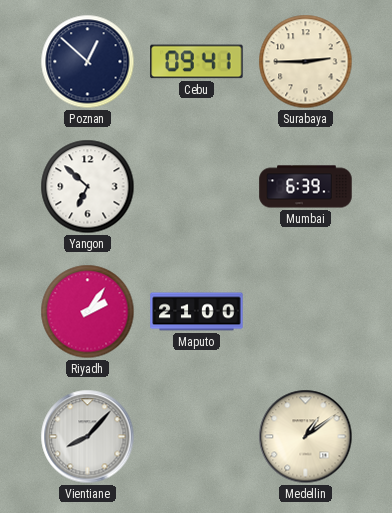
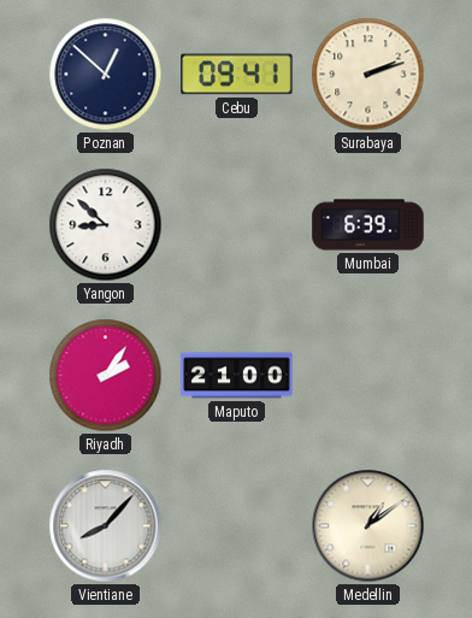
Surabaya: 2:45 -> 2:12 (368, 75)
Yangon: 6:52 -> 8:52 (106, 225)
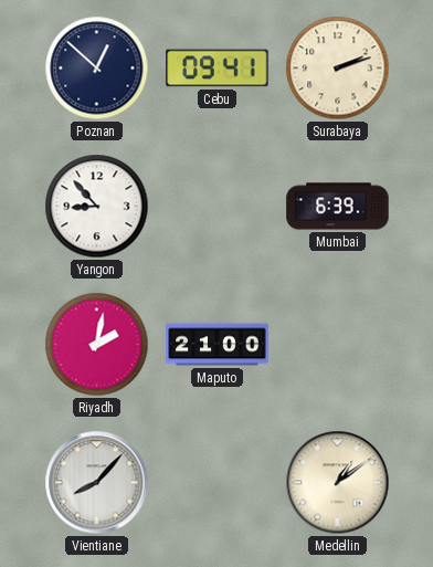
Yangon: 8:52 -> 8:53 (97, 207)
Riyadh: 2:06 -> 2:02 (97, 345)
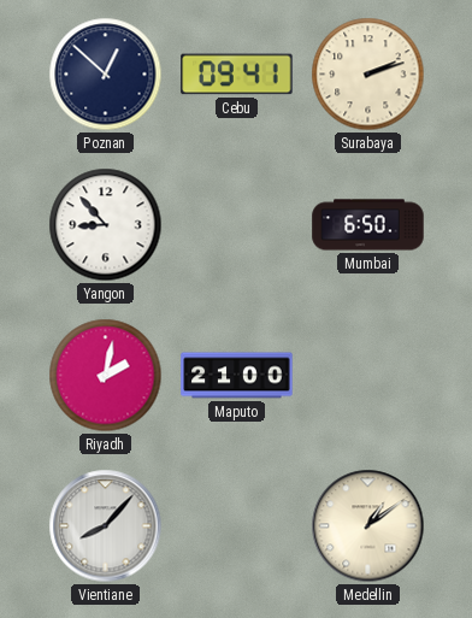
Mumbai: 6:39 -> 6:50 (368, 225)
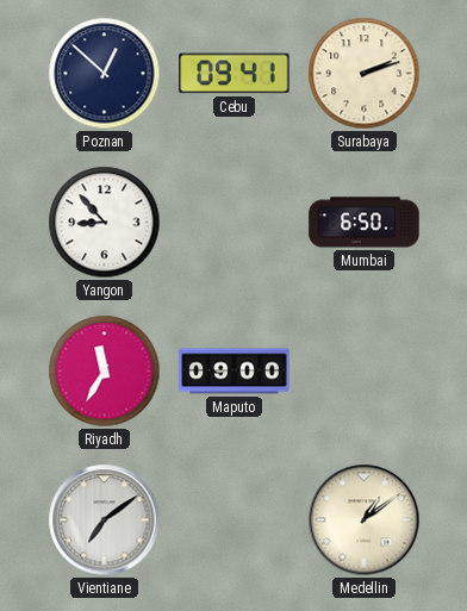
Riyadh: 2:02 -> 11:35 (105, 372)
Maputo: 21:00 -> 09:00 (235, 372)
Vientiane: 8:07 -> 7:09 (105, 520)
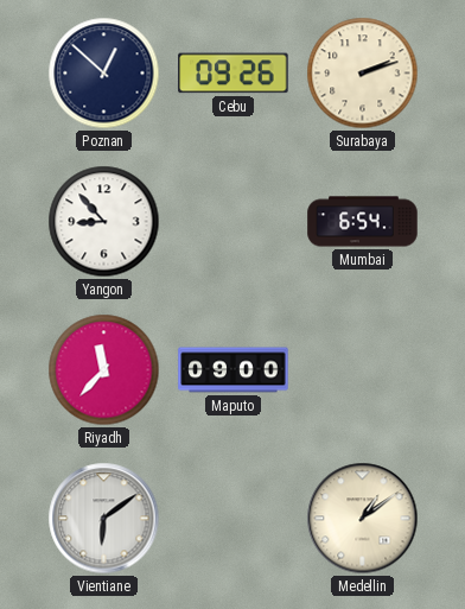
Cebu: 09:41 -> 09:26 (234, 74)
Mumbai: 6:50 -> 6:54 (363, 222)
Riyadh: 11:35 -> 11:37 (104, 370)
Vientiane: 7:09 -> 6:09 (104, 519)
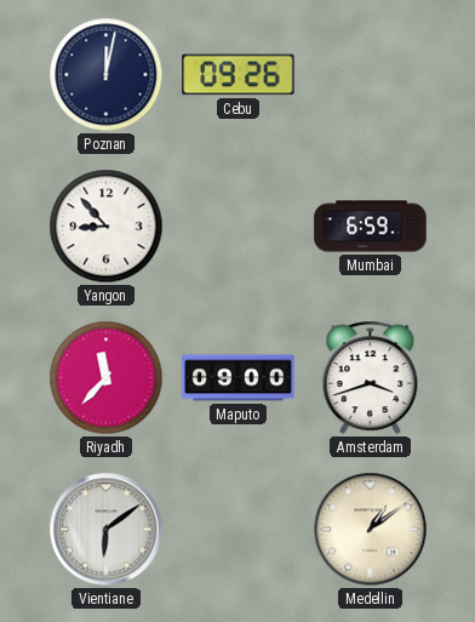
Poznan: 12:52 -> 12:02 (107, 75)
Surabaya: 2:12 -> none (363, 74)
Mumbai: 6:54 -> 6:59 (371, 227)
Amsterdam: none -> 3:42 (371, 378)
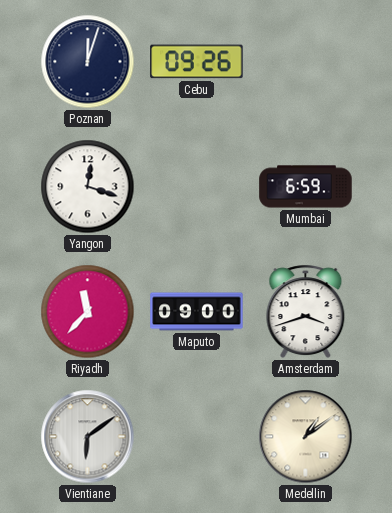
Poznan: 12:02 -> 12:03 (88, 62)
Yangon: 8:53 -> 12:18 (88, 187)
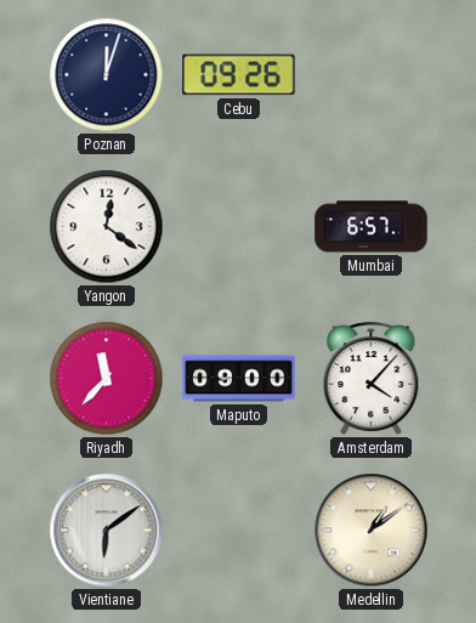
Yangon: 12:18 -> 12:21 (107, 227)
Mumbai: 6:59 -> 6:57 (372, 227)
Amsterdam: 3:42 -> 4:07 (372, 379)
